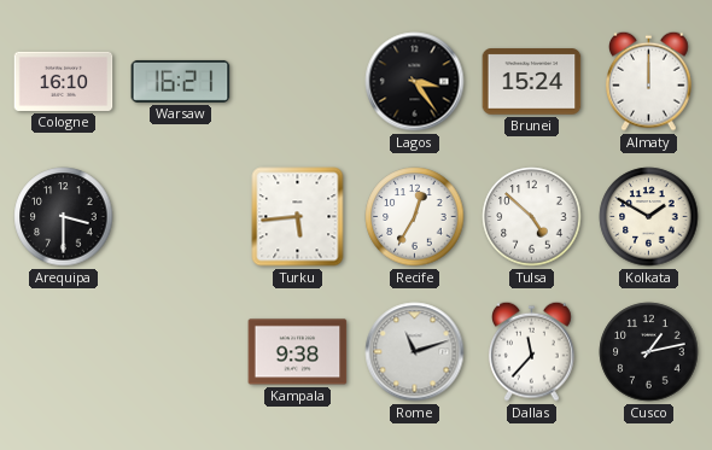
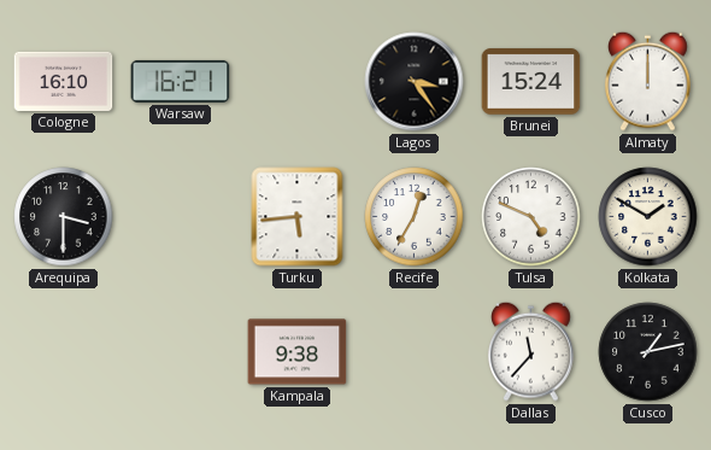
Tulsa: 4:52 -> 4:49 (531, 217)
Rome: 11:12 -> none (415, 352)
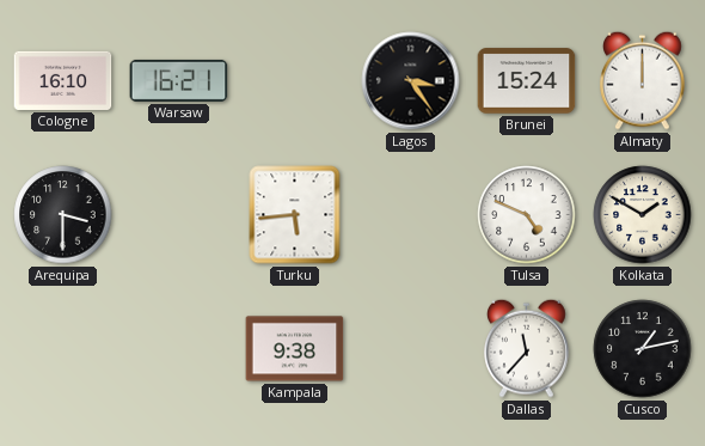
Recife: 12:35 -> none (415, 217)
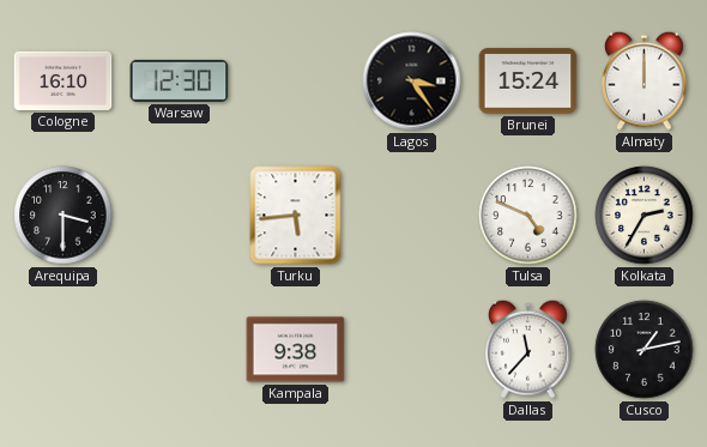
Warsaw: 16:21 -> 12:30 (180, 80)
Kolkata: 1:50 -> 2:35 (645, 216)
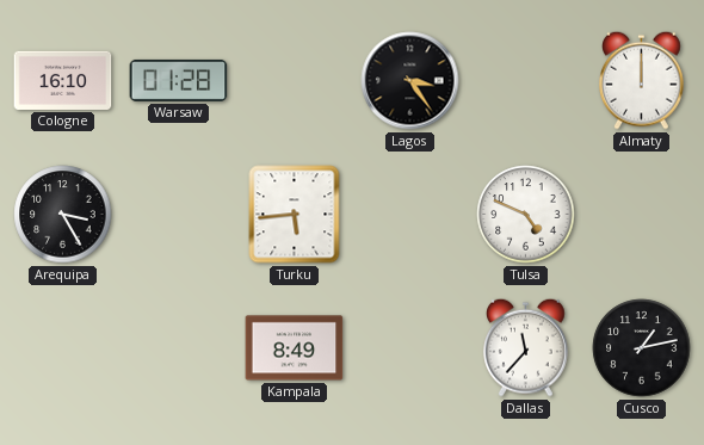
Warsaw: 12:30 -> 01:28 (179, 80)
Brunei: 15:24 -> none (528, 81)
Arequipa: 3:30 -> 3:25 (63, 215)
Kolkata: 2:35 -> none (645, 216)
Kampala: 9:38 -> 8:49 (295, 348)
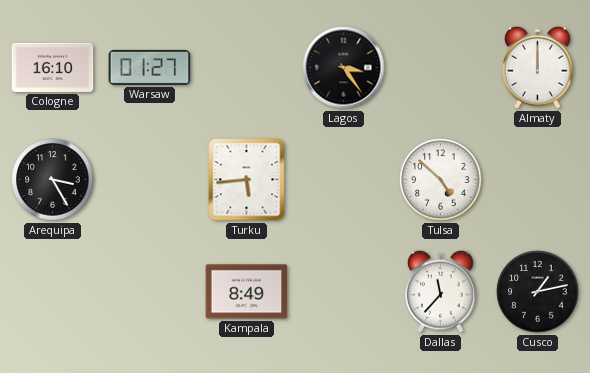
Warsaw: 01:28 -> 01:27 (150, 67)
Tulsa: 4:49 -> 4:52 (441, 180)
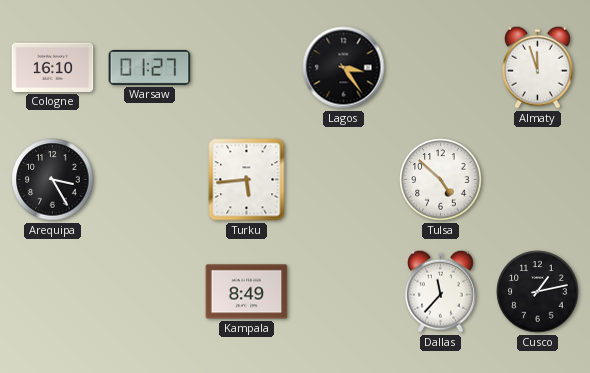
Almaty: 12:00 -> 11:57 (538, 67)
